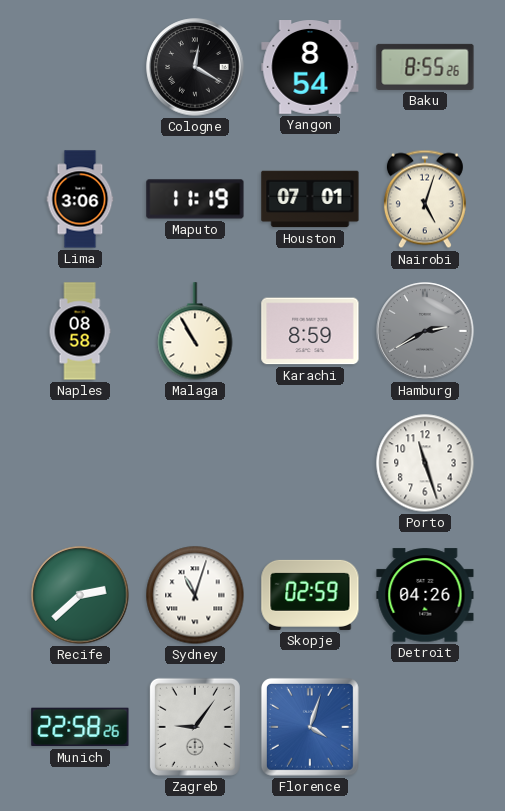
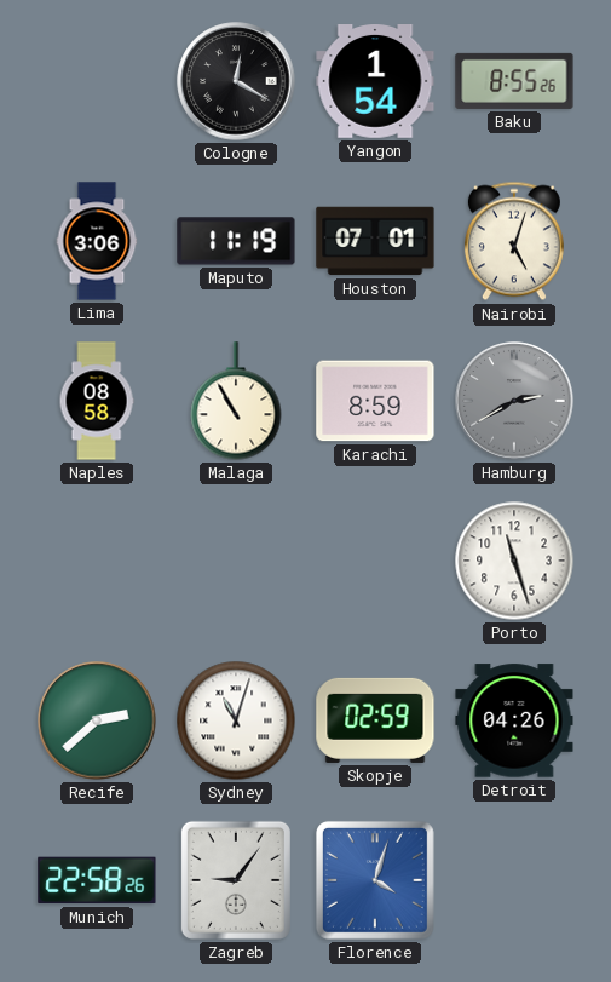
Yangon: 8:54 -> 1:54 (375, 82)
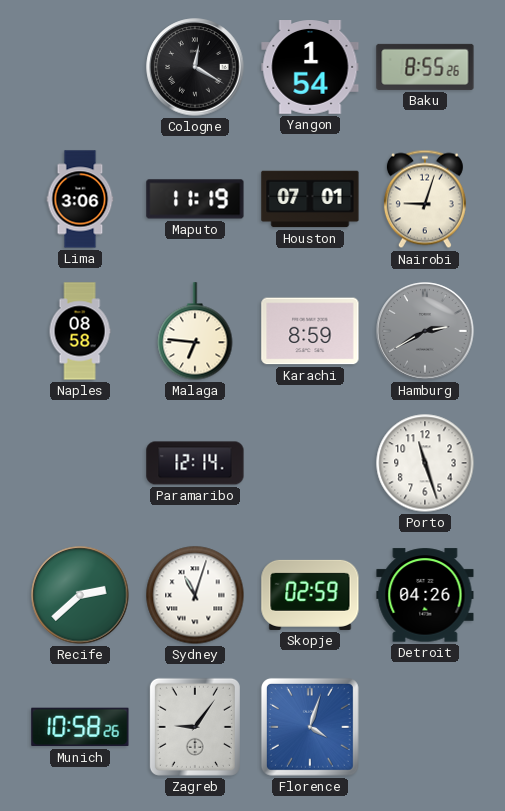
Nairobi: 5:03 -> 9:03 (425, 199)
Malaga: 10:55 -> 6:46 (195, 331)
Paramaribo: none -> 12:14 (195, 463)
Munich: 22:58 -> 10:58 (80, 727)
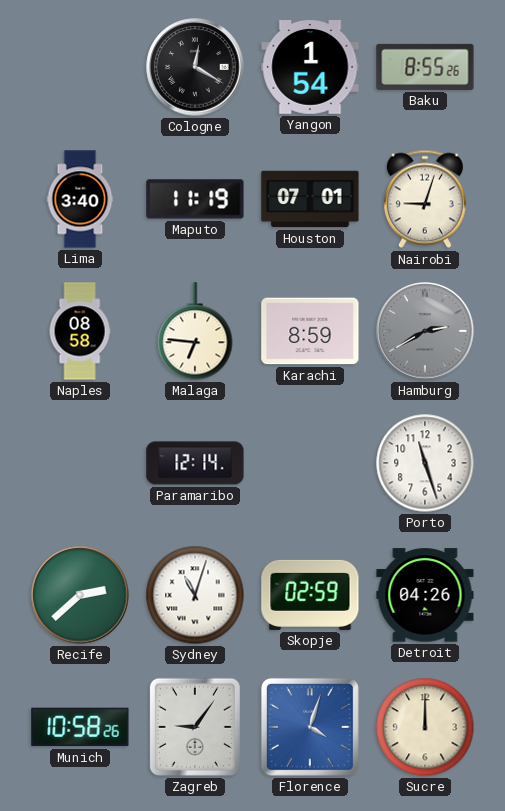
Lima: 3:06 -> 3:40 (80, 199)
Sucre: none -> 12:00 (425, 727)
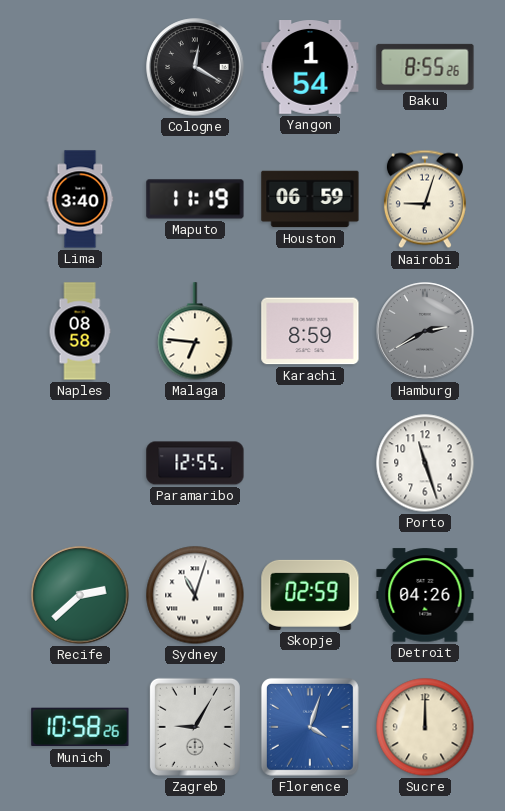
Houston: 07:01 -> 06:59 (310, 199)
Paramaribo: 12:14 -> 12:55 (195, 463)
Zagreb: 9:06 -> 9:05 (195, 727)
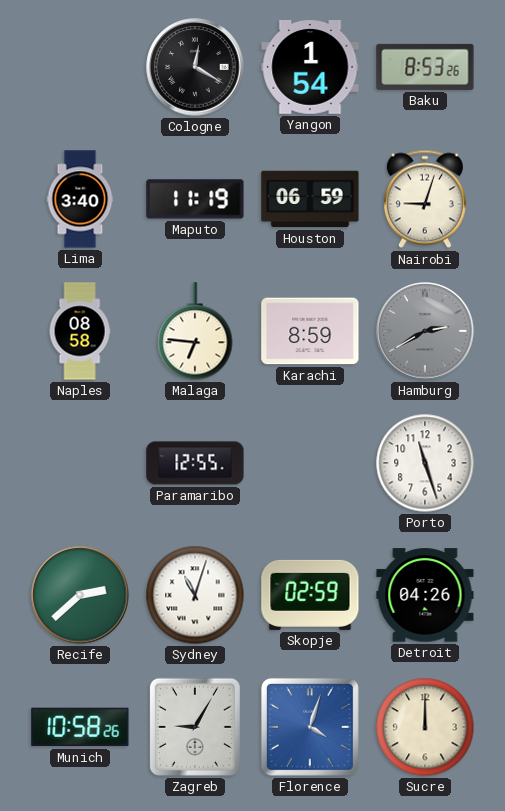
Baku: 8:55 -> 8:53 (425, 67)
